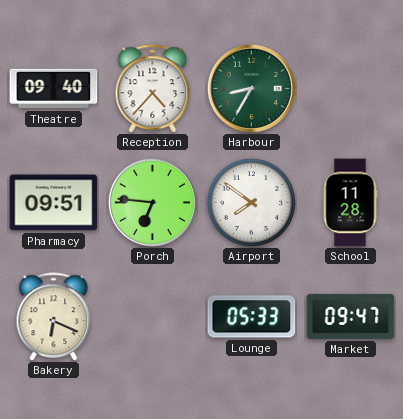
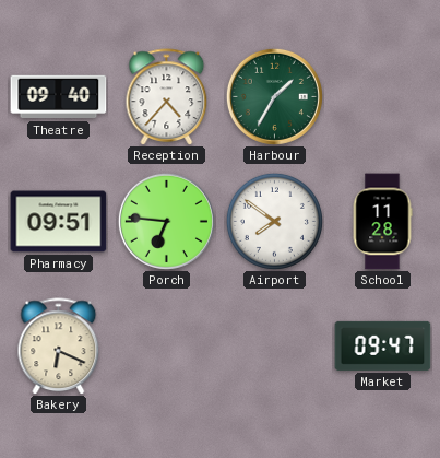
Harbour: 8:35 -> 1:35 (274, 96)
Lounge: 05:33 -> none (252, 317)
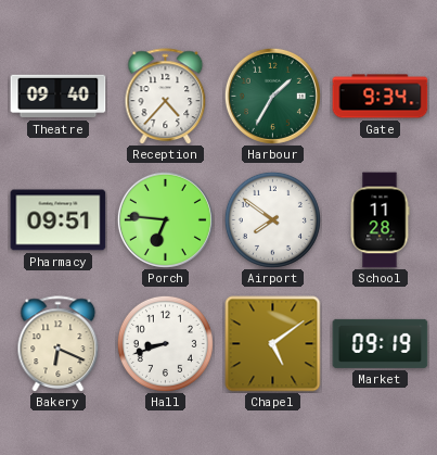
Gate: none -> 9:34 (381, 97)
Hall: none -> 8:42 (165, 343)
Chapel: none -> 5:09 (273, 344)
Market: 09:47 -> 09:19 (381, 343)
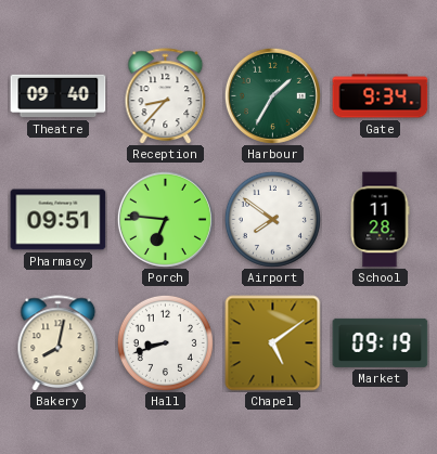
Reception: 4:37 -> 8:37 (166, 96)
Bakery: 6:19 -> 8:02 (59, 343)
